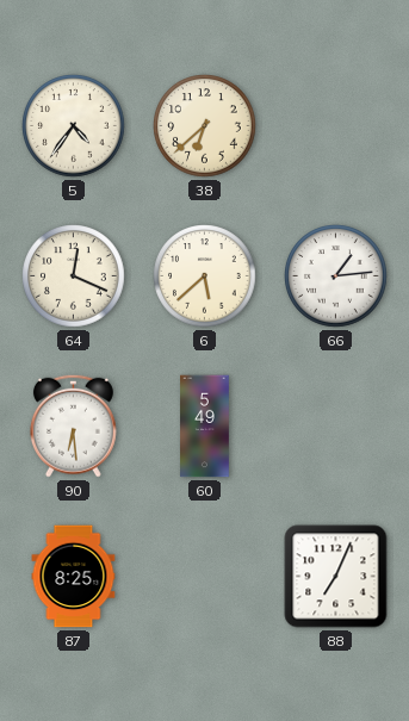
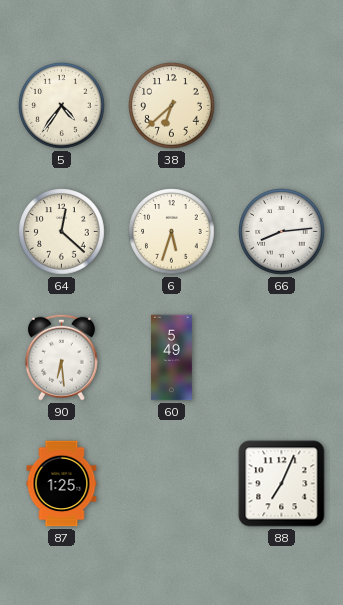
64: 12:19 -> 12:22 (62, 232)
6: 5:38 -> 5:33 (172, 232)
66: 1:14 -> 8:14 (282, 232)
87: 8:25 -> 1:25 (62, 484)
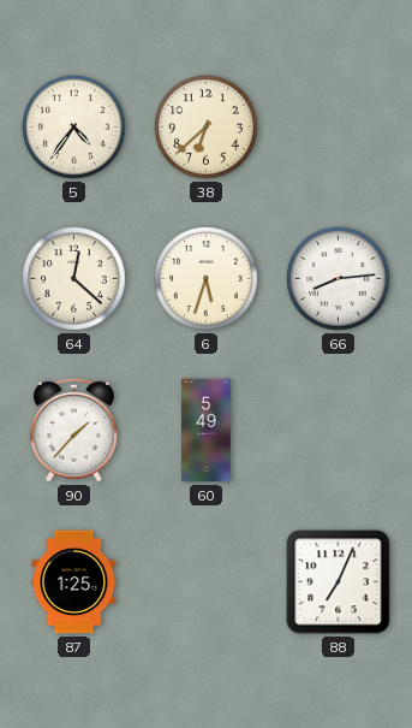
90: 6:29 -> 1:37 (73, 430)
